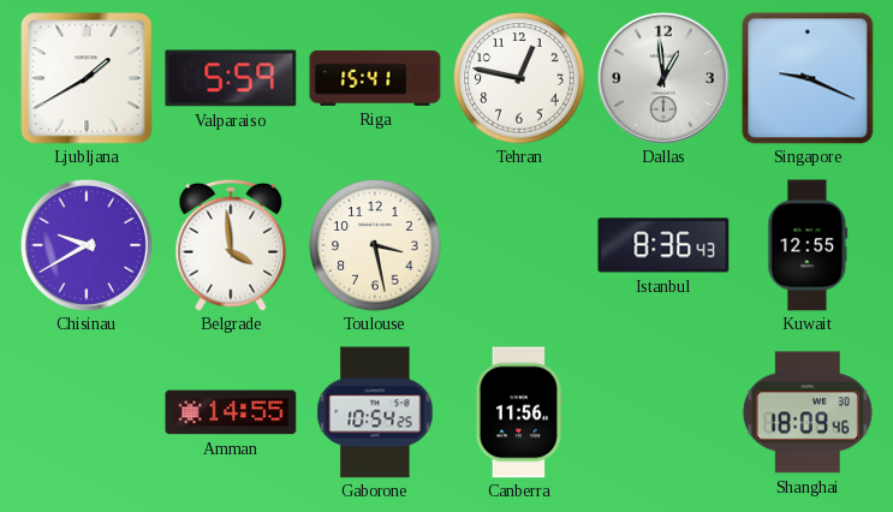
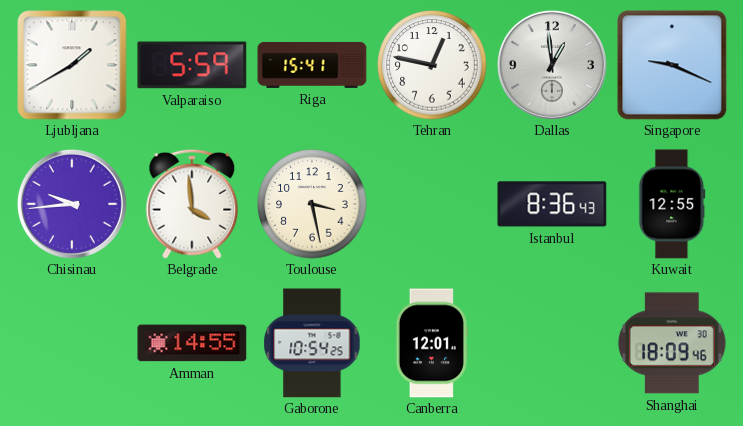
Chisinau: 9:40 -> 9:44 (72, 204)
Canberra: 11:56 -> 12:01 (431, 343)
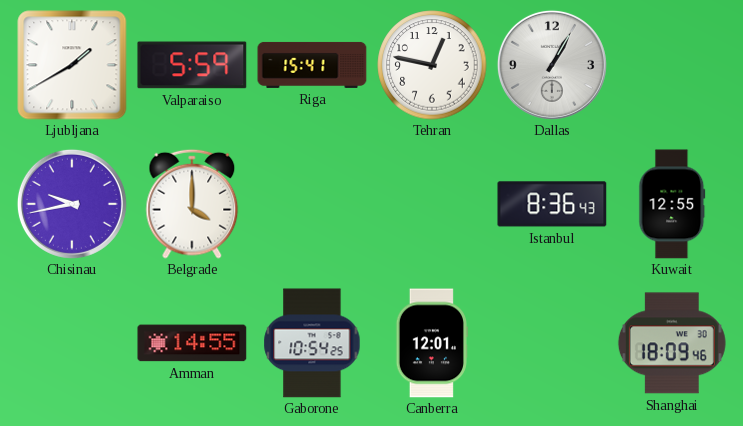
Dallas: 12:59 -> 1:05 (552, 65)
Singapore: 9:19 -> none (672, 65)
Chisinau: 9:44 -> 9:43 (72, 204)
Belgrade: 3:59 -> 4:00 (192, 204)
Toulouse: 3:28 -> none (312, 204)
